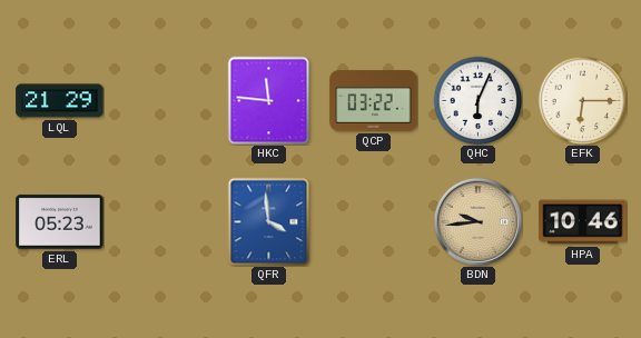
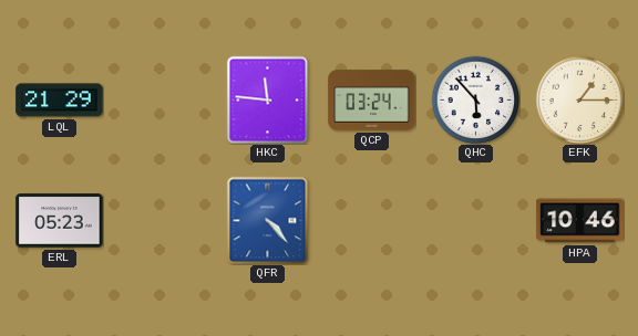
QCP: 03:22 -> 03:24 (372, 101)
QHC: 6:04 -> 5:53 (475, 99)
EFK: 6:15 -> 1:15 (579, 99)
QFR: 3:59 -> 4:23 (268, 220)
BDN: 9:44 -> none (477, 221)
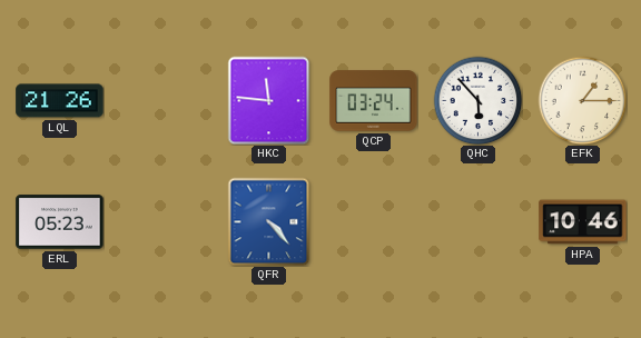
LQL: 21:29 -> 21:26 (60, 101)
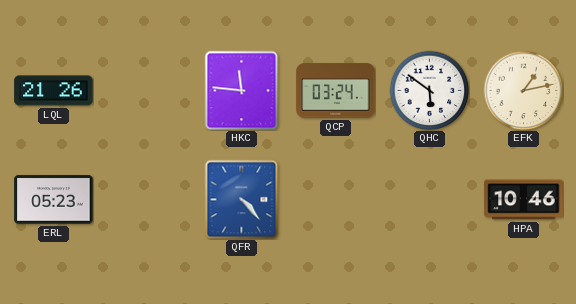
QHC: 5:53 -> 5:51 (429, 90)
EFK: 1:15 -> 1:13 (523, 90)
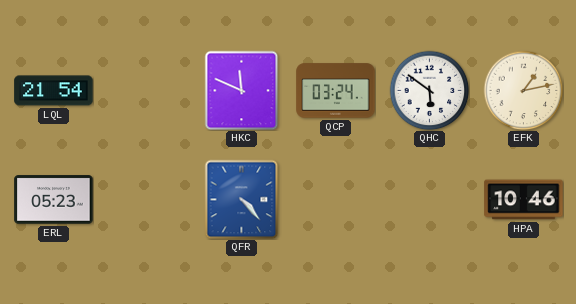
LQL: 21:26 -> 21:54 (54, 91)
HKC: 11:46 -> 11:49 (242, 90)
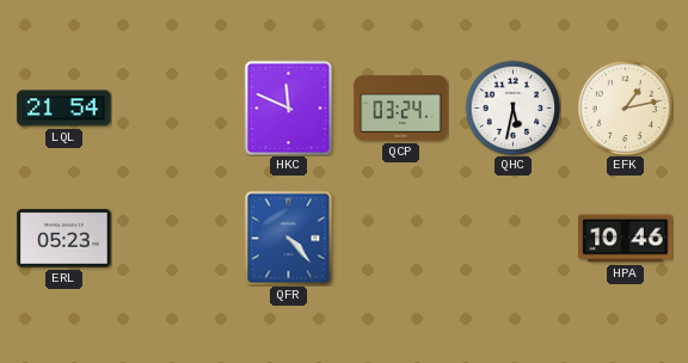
QHC: 5:51 -> 5:32 (512, 107)
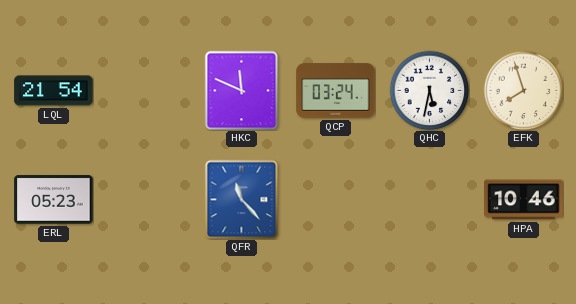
EFK: 1:13 -> 7:57 (523, 90)
QFR: 4:23 -> 11:23 (242, 199)
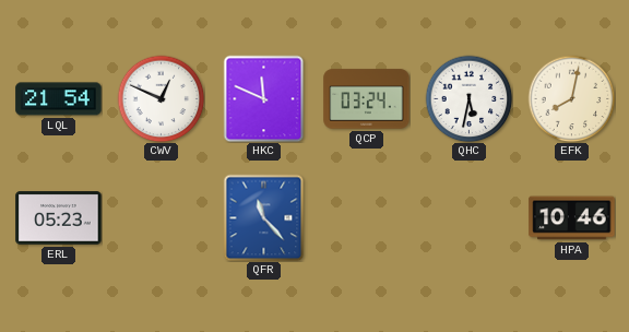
CWV: none -> 12:49 (161, 98)
EFK: 7:57 -> 8:02 (571, 98)
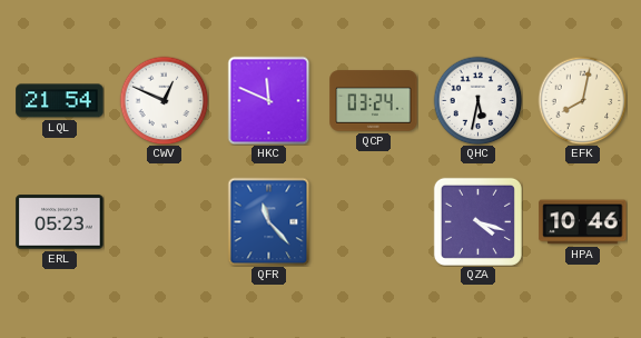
QZA: none -> 4:18 (477, 221)
